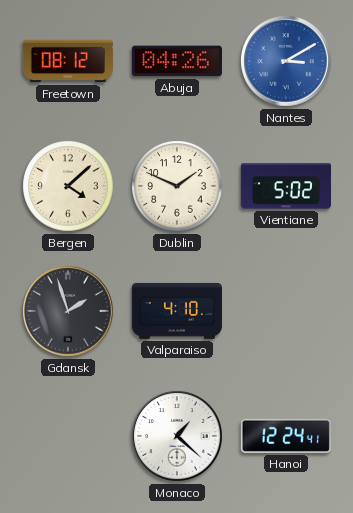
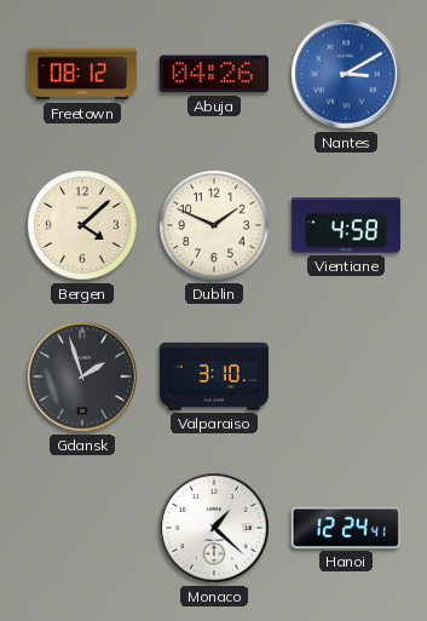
Vientiane: 5:02 -> 4:58 (346, 225)
Valparaiso: 4:10 -> 3:10 (214, 376)
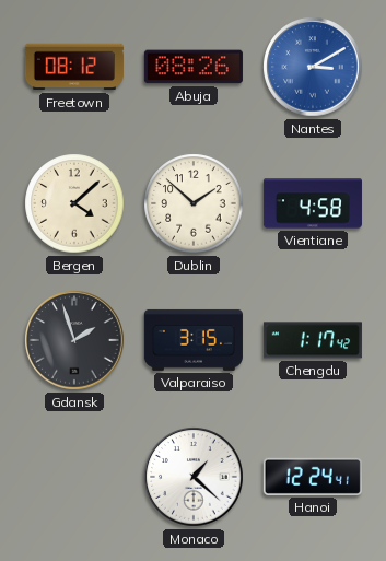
Abuja: 04:26 -> 08:26 (194, 67)
Dublin: 1:49 -> 1:52 (194, 203)
Valparaiso: 3:10 -> 3:15 (194, 340)
Chengdu: none -> 1:17 (313, 340)
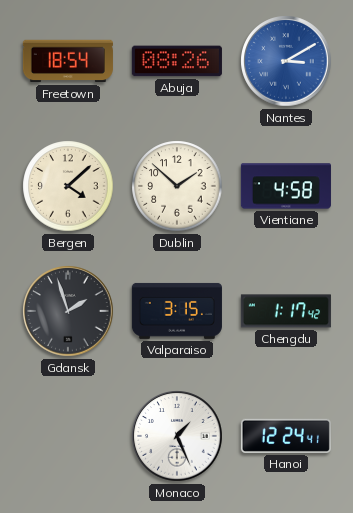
Freetown: 08:12 -> 18:54 (68, 61)
Monaco: 1:22 -> 1:26 (177, 436)
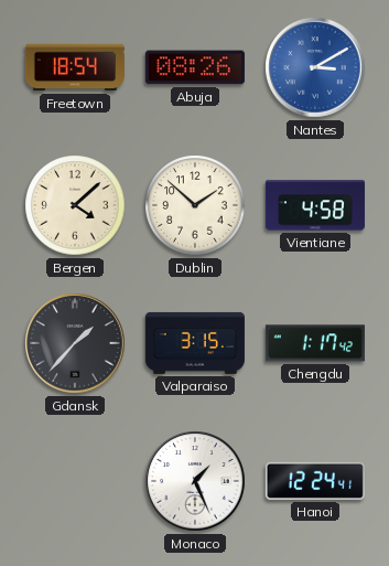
Gdansk: 1:57 -> 1:37 (75, 343)
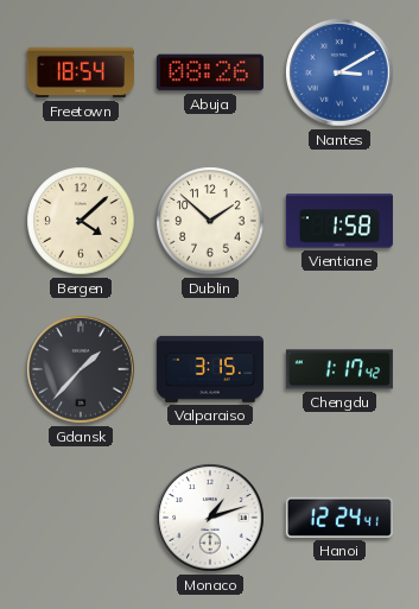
Vientiane: 4:58 -> 1:58 (339, 221)
Monaco: 1:26 -> 1:12 (210, 518)
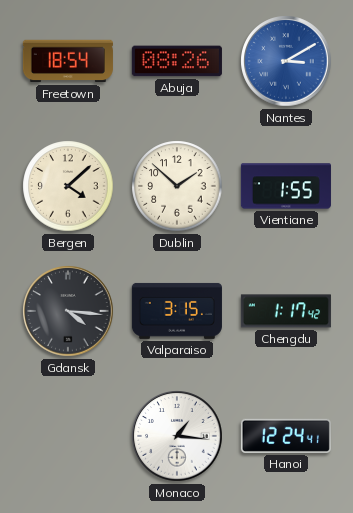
Vientiane: 1:58 -> 1:55 (286, 186)
Gdansk: 1:37 -> 4:16 (68, 311)
Monaco: 1:12 -> 1:16 (177, 436)
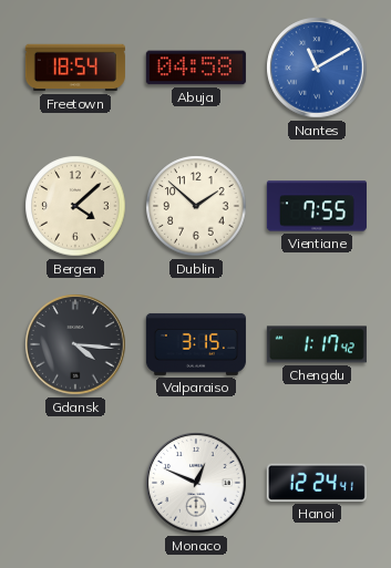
Abuja: 08:26 -> 04:58 (196, 68)
Nantes: 3:10 -> 11:10 (317, 68)
Vientiane: 1:55 -> 7:55 (317, 206)
Monaco: 1:16 -> 12:49 (196, 483)
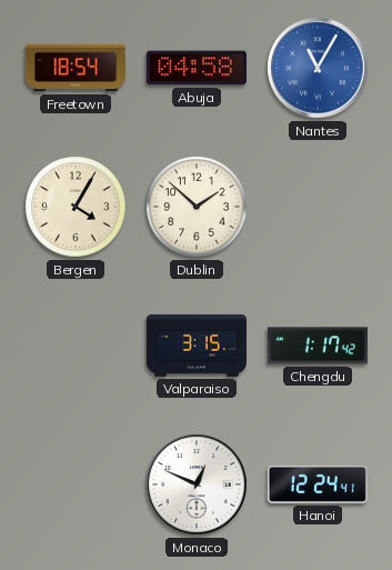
Nantes: 11:10 -> 11:05 (318, 68)
Bergen: 4:08 -> 4:05 (76, 207)
Vientiane: 7:55 -> none (317, 206)
Gdansk: 4:16 -> none (75, 344)
